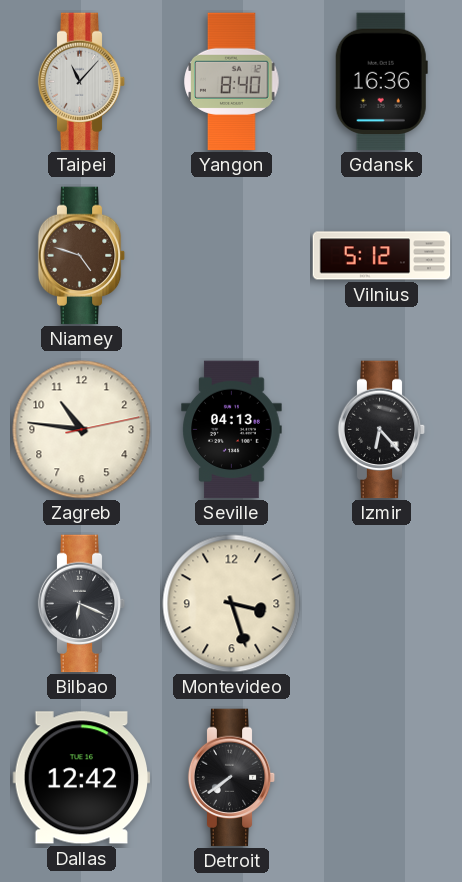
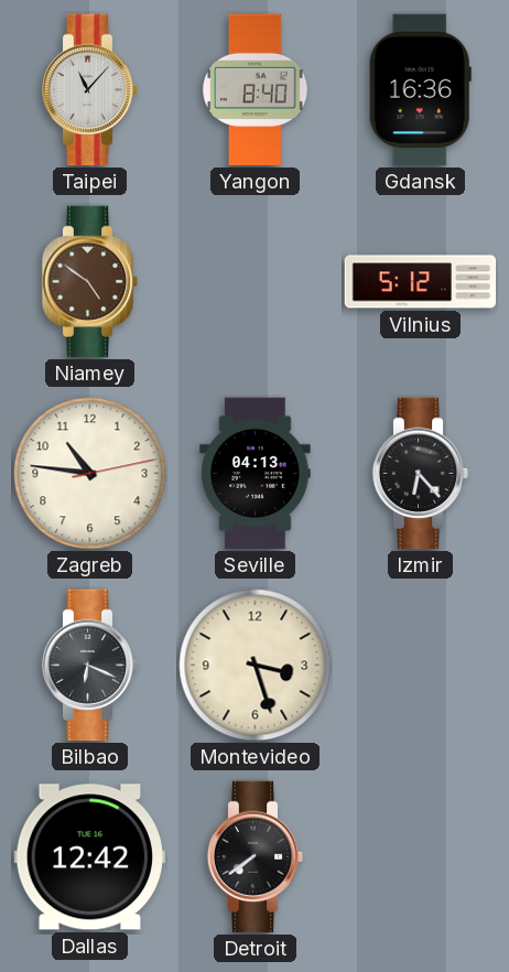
Niamey: 4:48 -> 4:51 (90, 282)
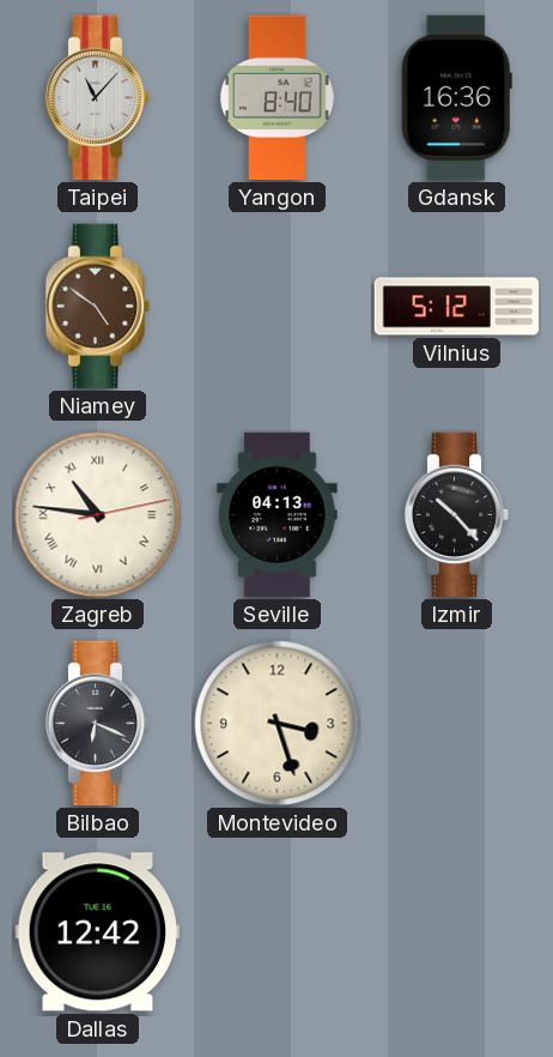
Zagreb numerals: Arabic -> Roman (98, 515)
Izmir: 6:23 -> 10:23 (457, 515)
Detroit: 7:39 -> none (256, 857)
